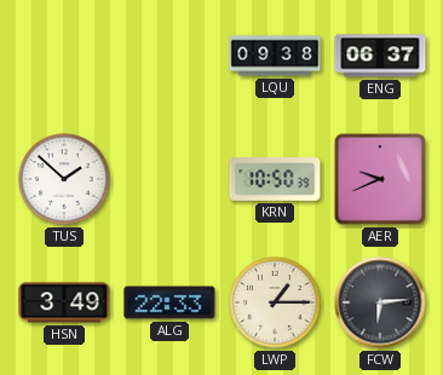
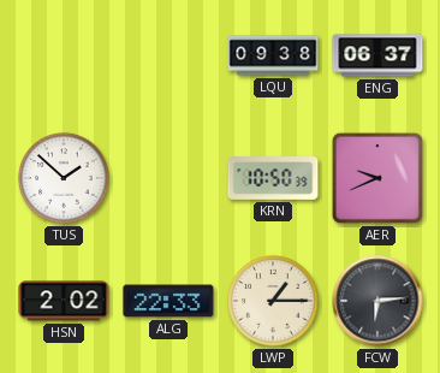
HSN: 3:49 -> 2:02 (64, 301)
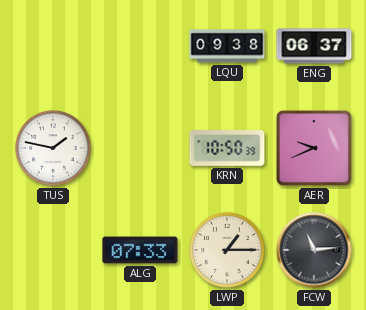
TUS: 1:52 -> 1:47 (53, 148)
HSN: 2:02 -> none (64, 301)
ALG: 22:33 -> 07:33 (140, 250)
FCW: 6:14 -> 11:14 (314, 250)
